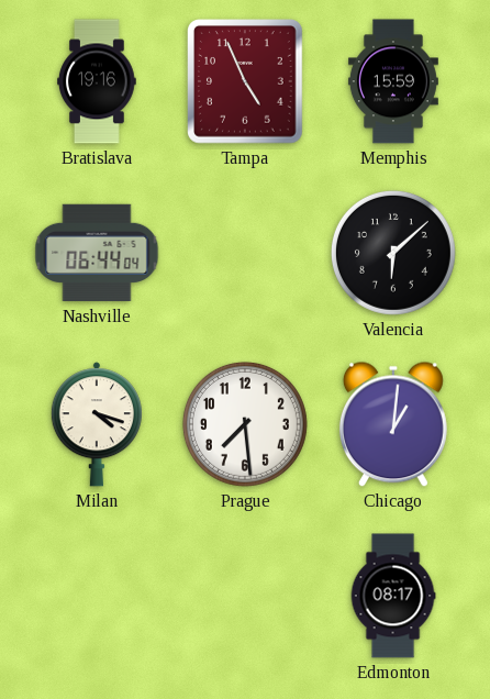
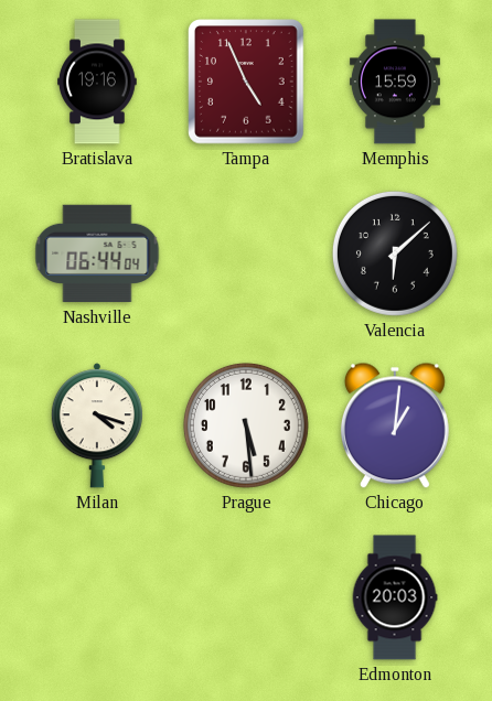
Prague: 7:29 -> 5:29 (246, 425)
Edmonton: 08:17 -> 20:03 (395, 597)
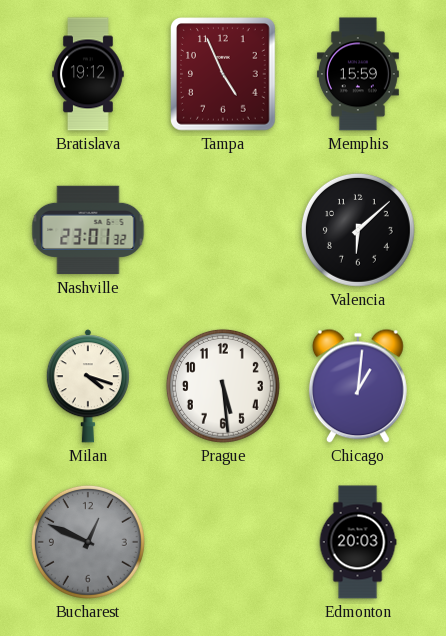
Bratislava: 19:16 -> 19:12 (88, 74)
Nashville: 06:44 -> 23:01 (88, 230)
Bucharest: none -> 12:49 (88, 542)
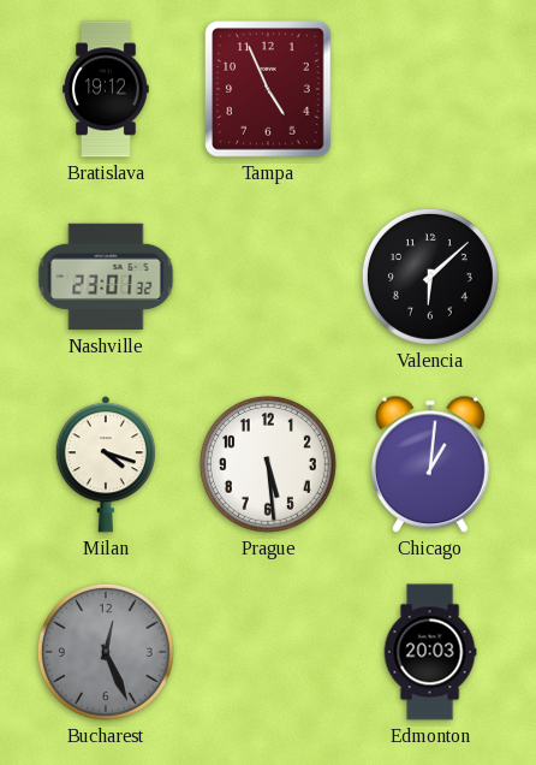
Memphis: 15:59 -> none (358, 74)
Bucharest: 12:49 -> 12:26 (106, 652)
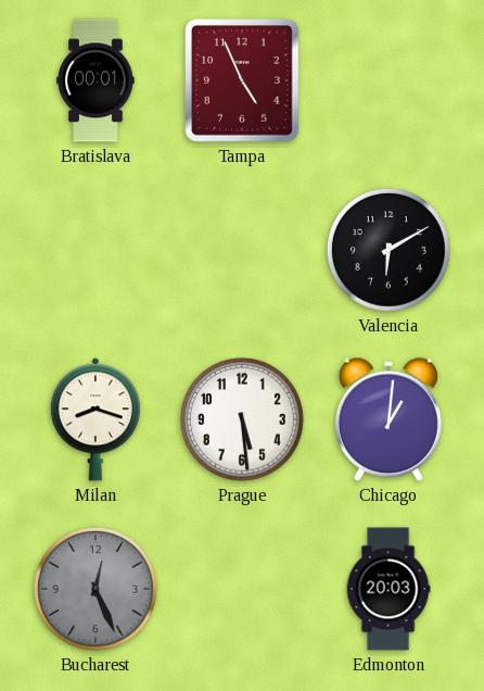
Bratislava: 19:12 -> 00:01 (95, 80)
Nashville: 23:01 -> none (106, 277)
Valencia: 6:08 -> 6:10 (389, 250)
Milan: 4:18 -> 8:18 (95, 419)
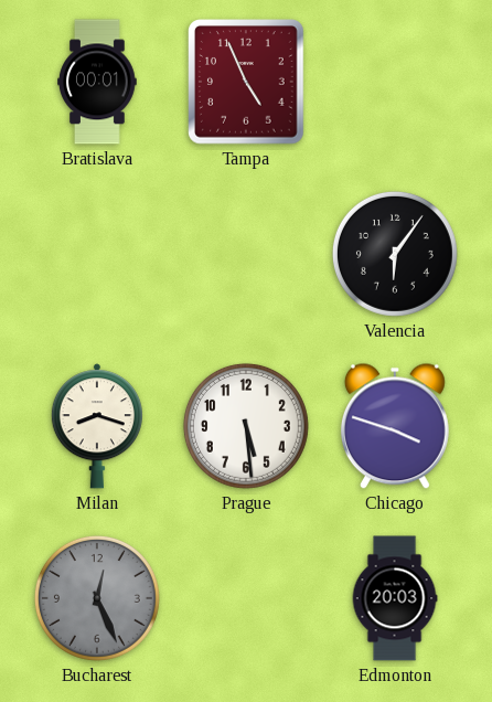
Valencia: 6:10 -> 6:06 (395, 254)
Chicago: 1:01 -> 3:48 (395, 426)
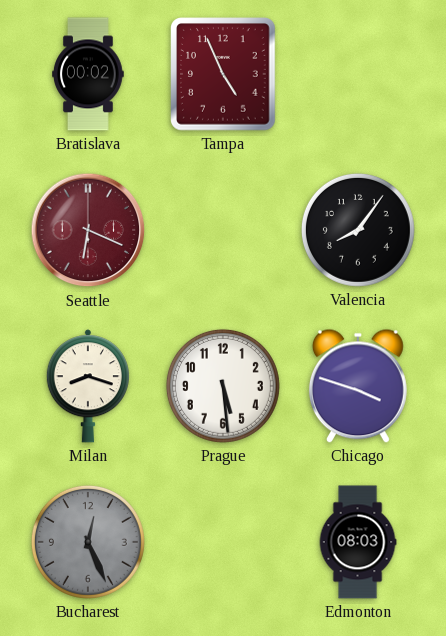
Bratislava: 00:01 -> 00:02 (88, 74)
Seattle: none -> 6:19 (88, 230)
Valencia: 6:06 -> 8:06 (358, 230)
Edmonton: 20:03 -> 08:03 (358, 542)
